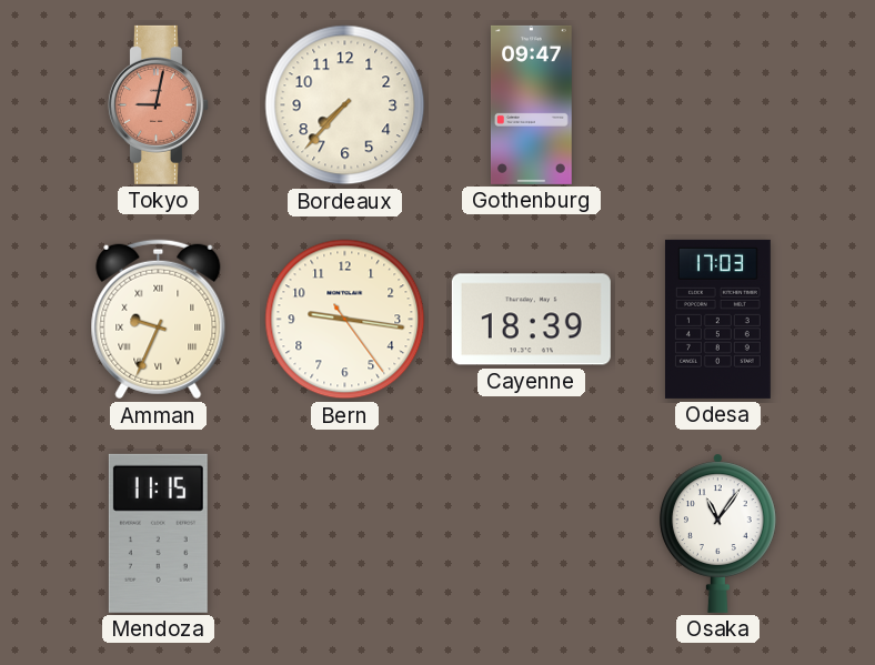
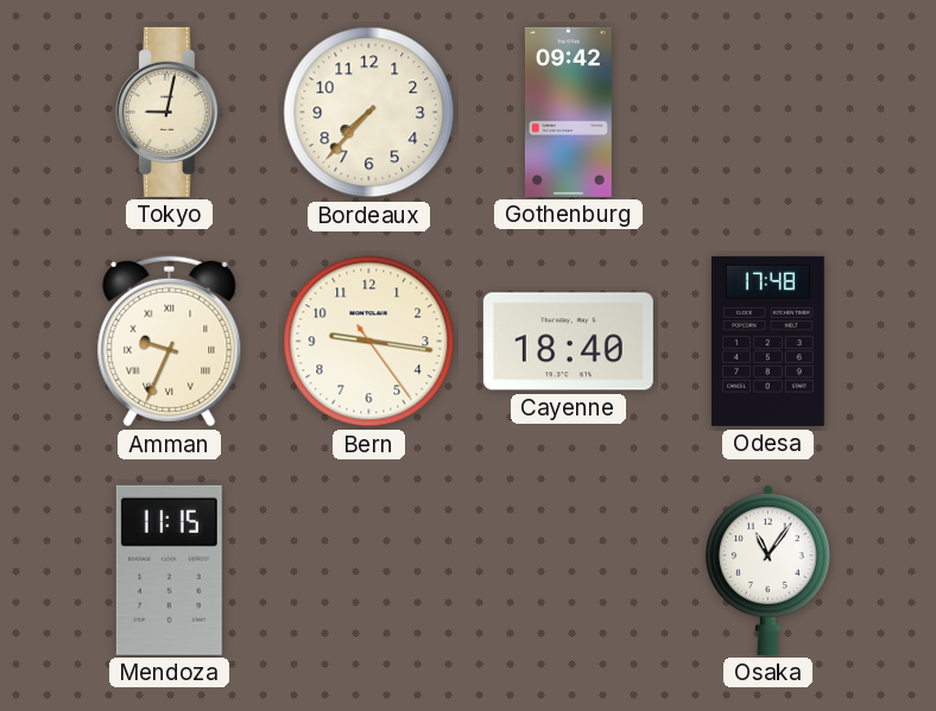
Tokyo dial: salmon -> cream (169, 112)
Gothenburg: 09:47 -> 09:42 (568, 112)
Cayenne: 18:39 -> 18:40 (568, 342)
Odesa: 17:03 -> 17:48 (767, 341)
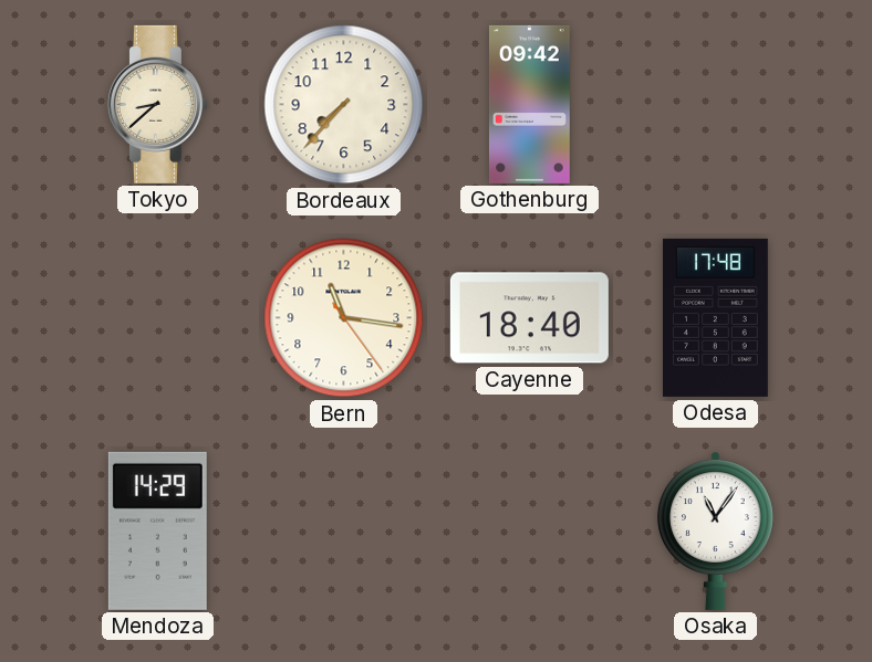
Tokyo: 9:02 -> 8:38 (157, 104)
Amman: 9:34 -> none (170, 342)
Bern: 9:16 -> 11:16 (344, 318)
Mendoza: 11:15 -> 14:29 (157, 530)
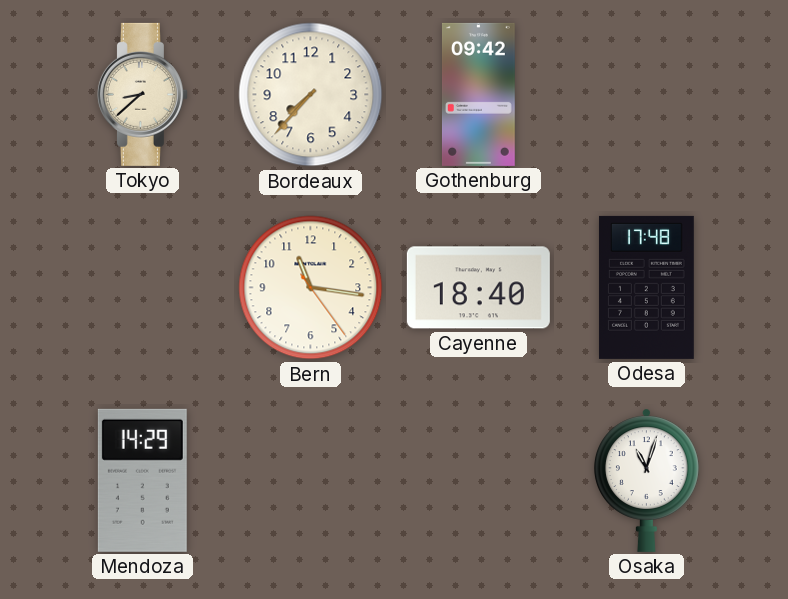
Osaka: 11:06 -> 11:03 (646, 480)
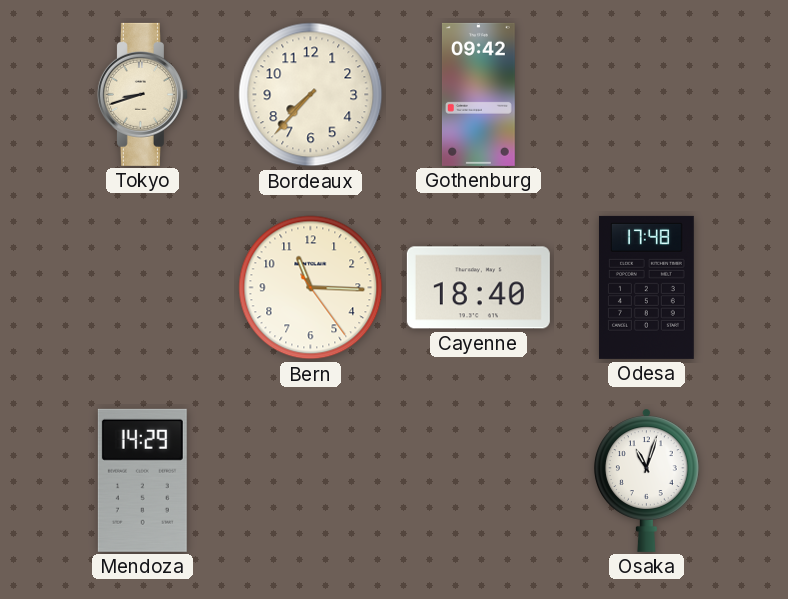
Tokyo: 8:38 -> 8:42 (142, 94)
Bern: 11:16 -> 11:15 (311, 288)
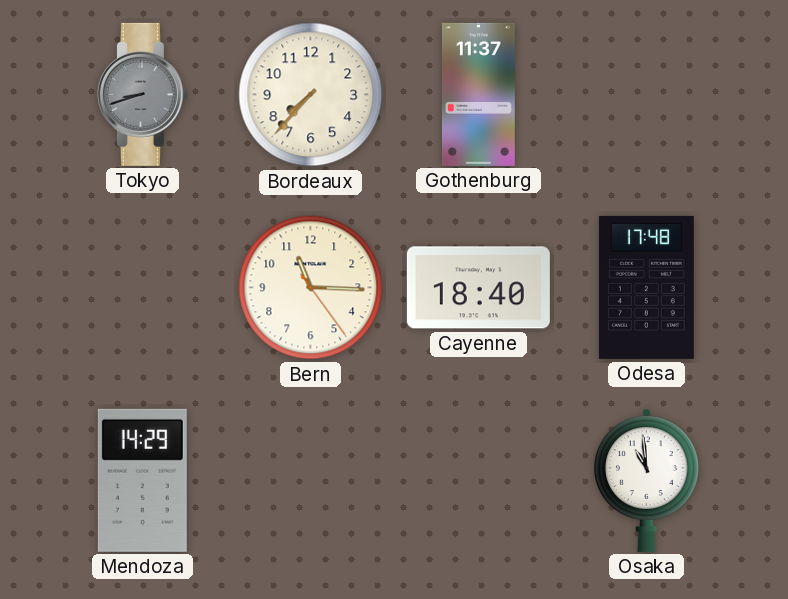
Tokyo dial: cream -> grey (142, 94)
Gothenburg: 09:42 -> 11:37 (478, 94)
Osaka: 11:03 -> 10:59 (646, 480)
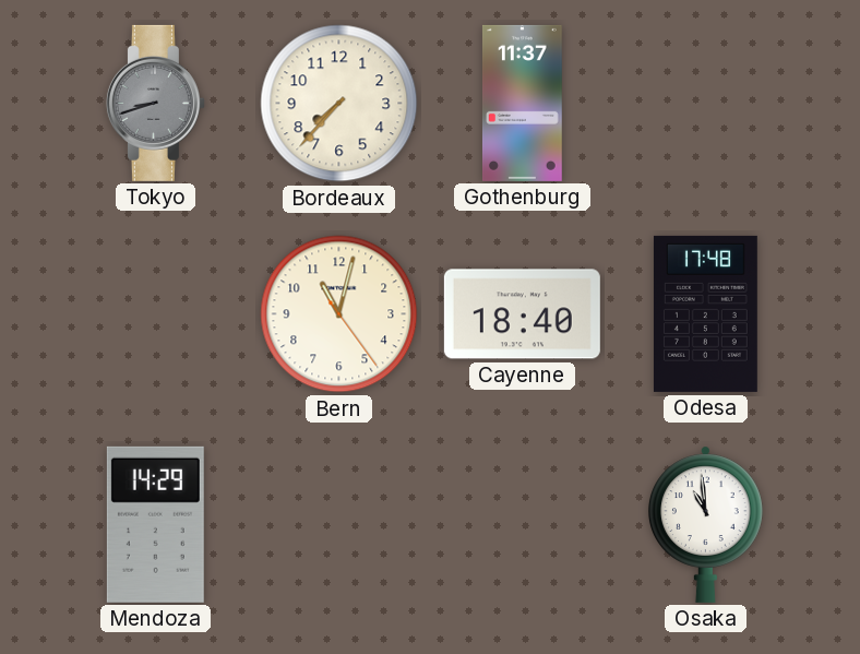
Bern: 11:15 -> 11:02 (339, 314)
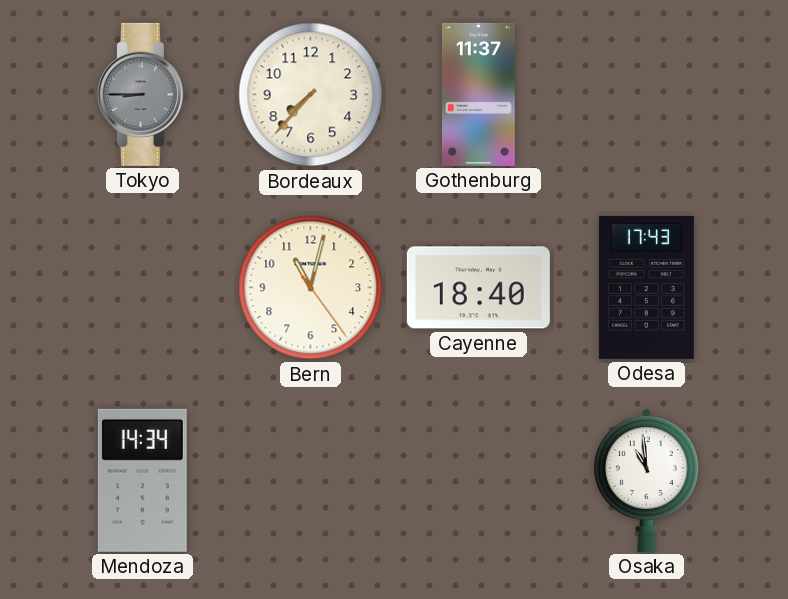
Tokyo: 8:42 -> 8:45 (142, 94)
Odesa: 17:48 -> 17:43 (646, 287)
Mendoza: 14:29 -> 14:34 (142, 480)
